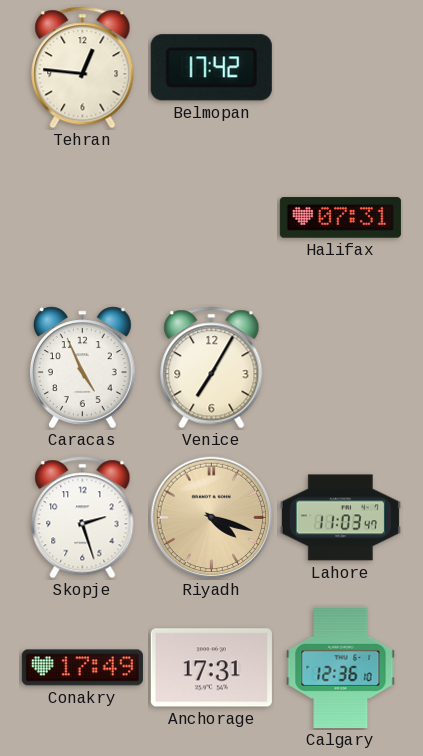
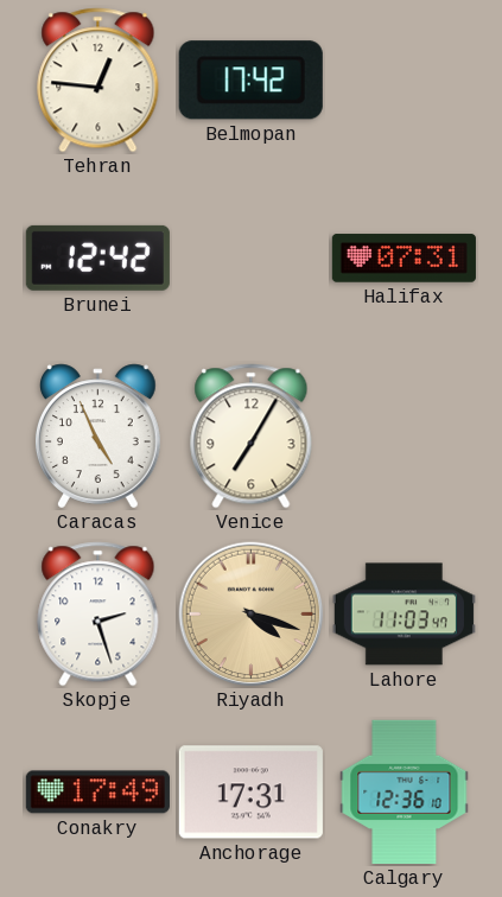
Brunei: none -> 12:42 (97, 257)
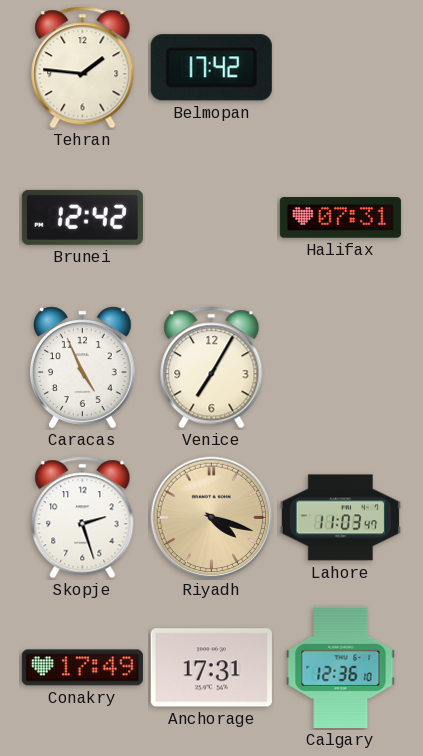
Tehran: 12:46 -> 1:46 (83, 68)
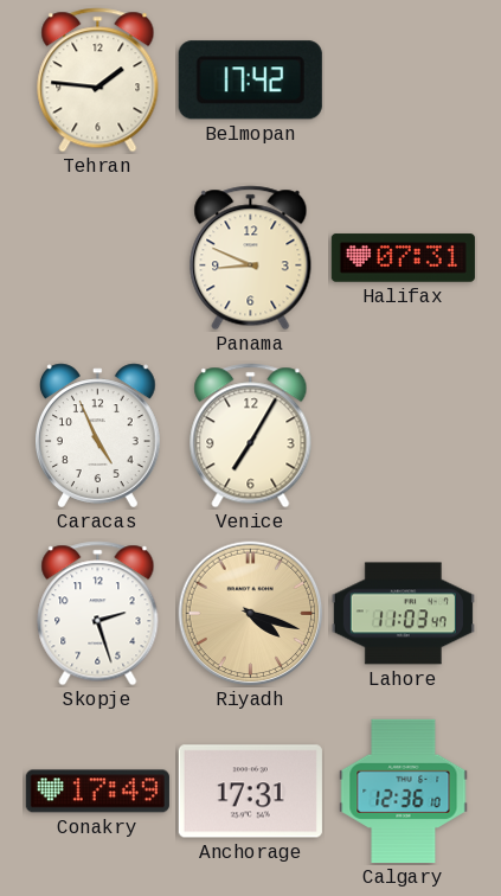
Brunei: 12:42 -> none (82, 217)
Panama: none -> 8:49 (251, 258)
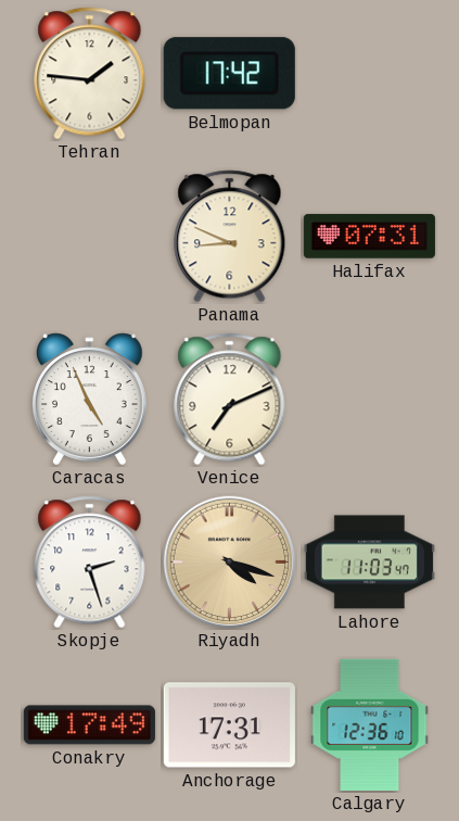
Venice: 7:05 -> 7:11 (230, 400)
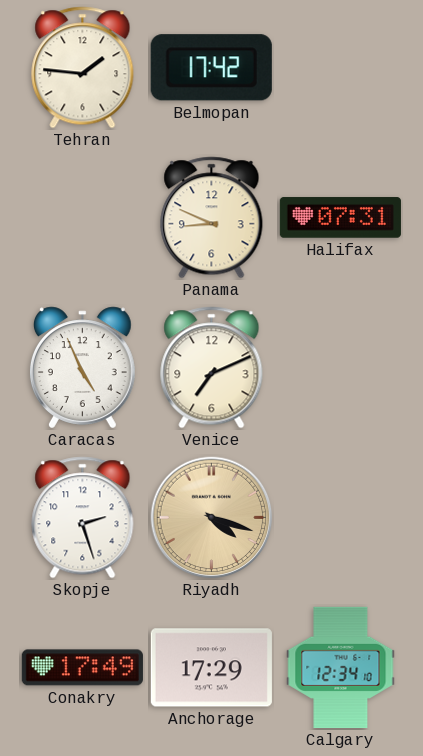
Lahore: 11:03 -> none (369, 563)
Anchorage: 17:31 -> 17:29 (211, 668)
Calgary: 12:36 -> 12:34 (341, 667)
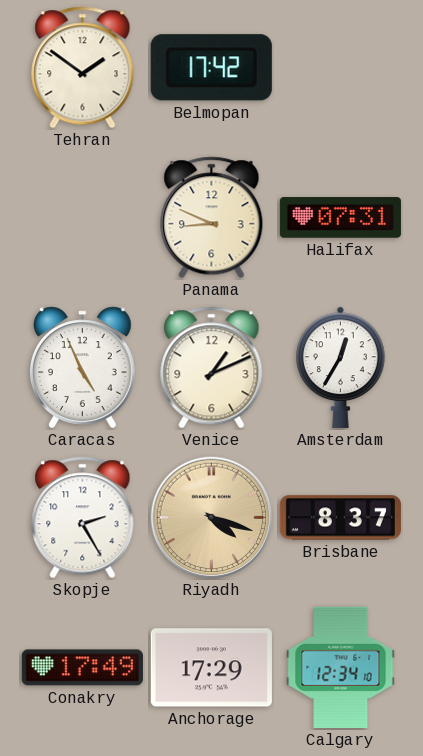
Tehran: 1:46 -> 1:51 (83, 68)
Venice: 7:11 -> 1:11 (212, 368)
Amsterdam: none -> 12:35 (341, 367)
Skopje: 2:27 -> 2:25 (83, 518)
Brisbane: none -> 8:37 (340, 518)
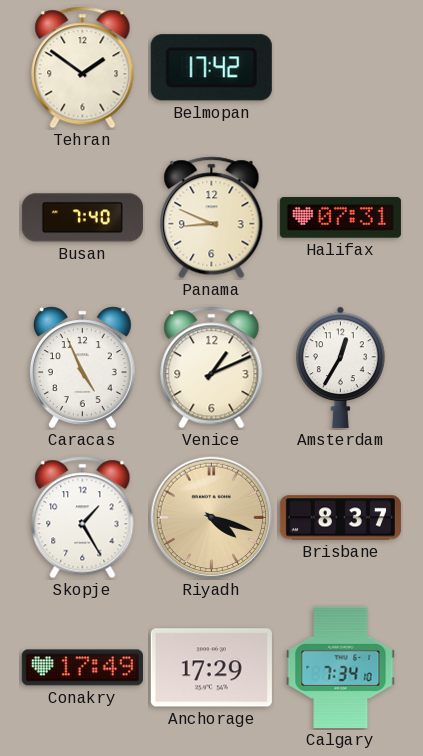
Busan: none -> 7:40 (82, 218)
Skopje: 2:25 -> 1:25 (83, 518)
Calgary: 12:34 -> 7:34 (341, 667)
